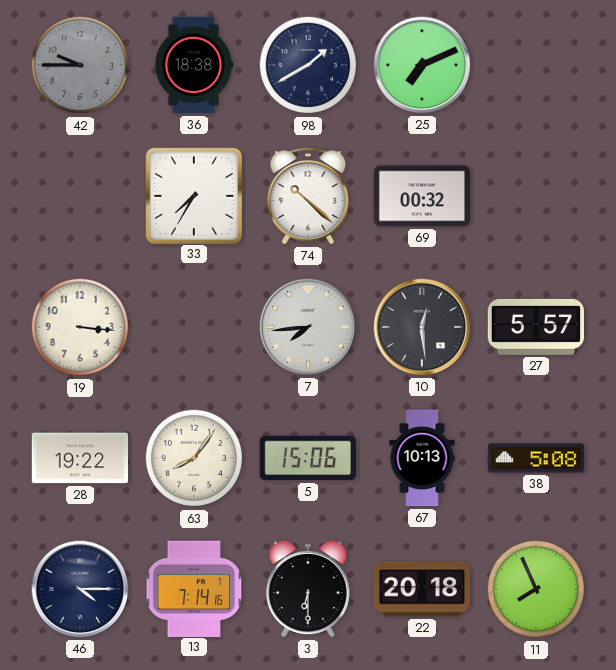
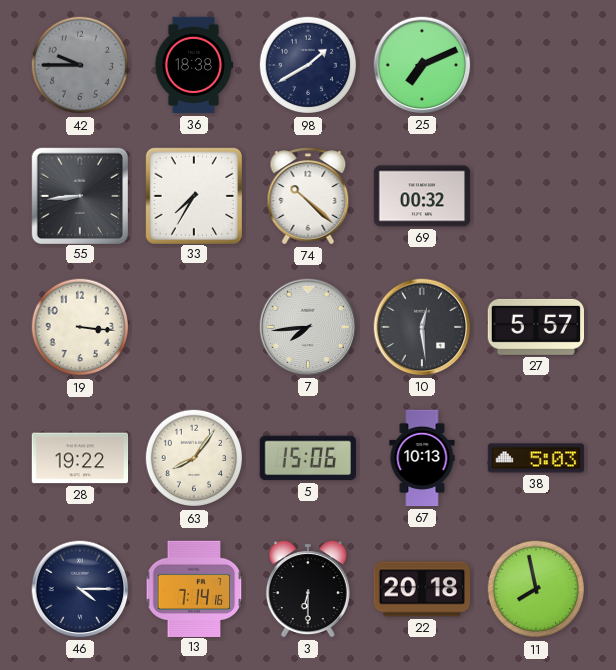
55: none -> 8:44 (79, 195)
38: 5:08 -> 5:03 (536, 458)
11: 7:56 -> 7:58 (536, 589)
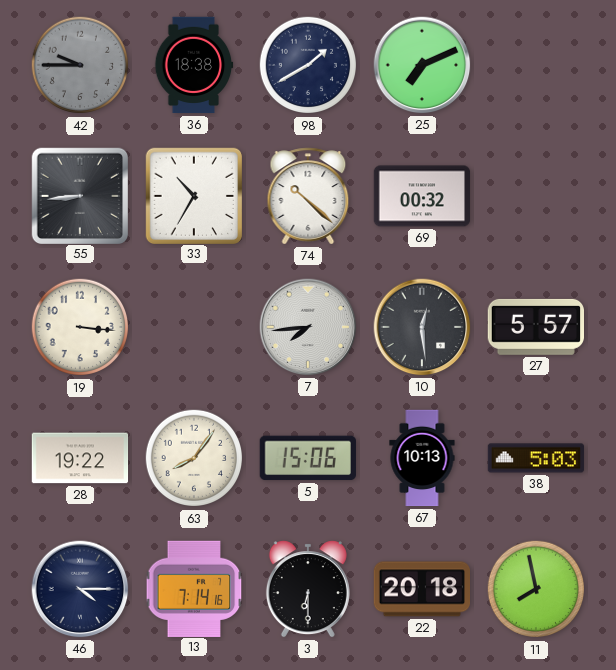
33: 7:35 -> 10:35 (193, 195)
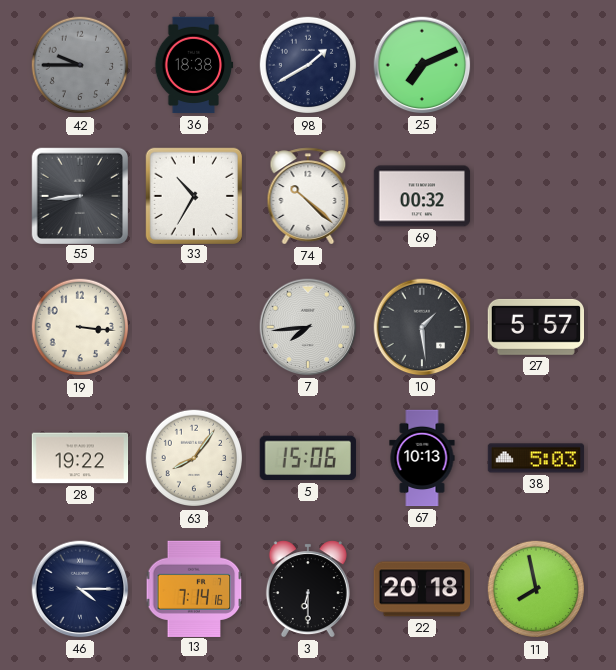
10: 12:29 -> 1:29 (422, 327)
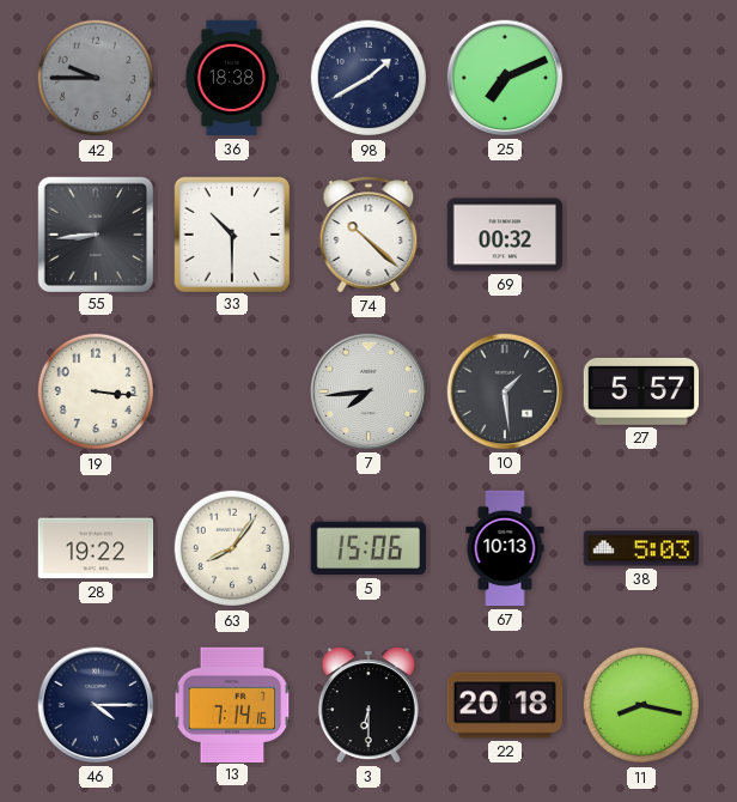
33: 10:35 -> 10:30 (231, 233)
11: 7:58 -> 8:17 (641, 705)
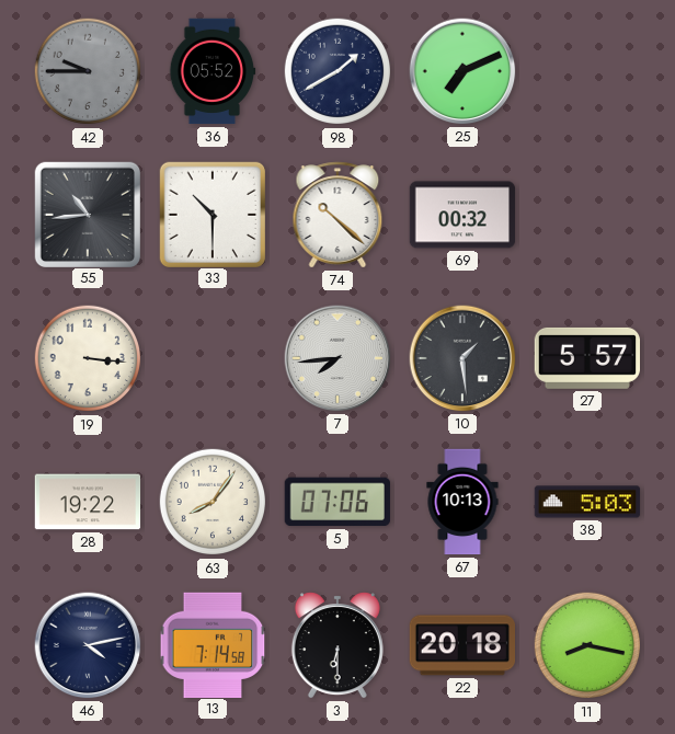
36: 18:38 -> 05:52 (213, 71)
55: 8:44 -> 10:44 (87, 214)
5: 15:06 -> 07:06 (337, 502)
46: 4:15 -> 4:13 (88, 645)
13: 7:14:16 -> 7:14:58 (213, 644)
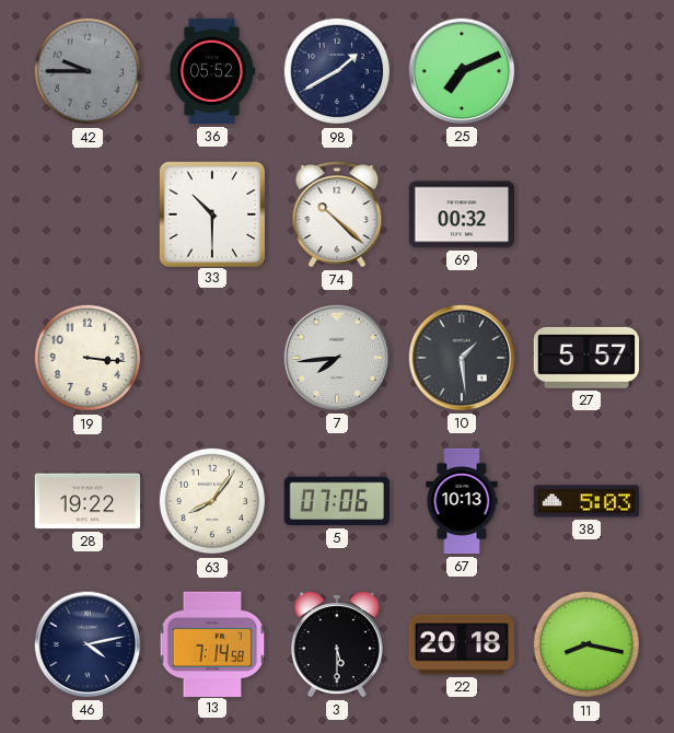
55: 10:44 -> none (87, 214)
3: 6:30 -> 5:30 (337, 644)
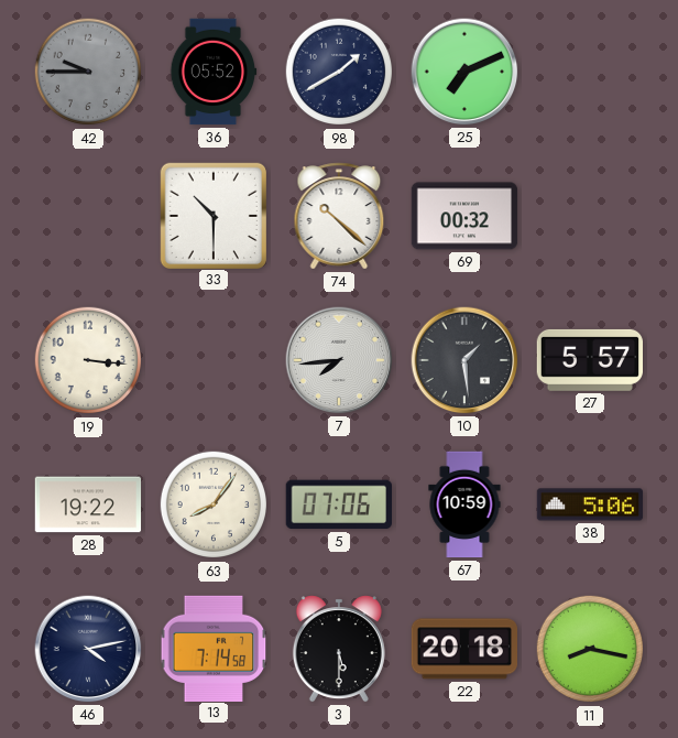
67: 10:13 -> 10:59 (464, 504)
38: 5:03 -> 5:06 (590, 504)
